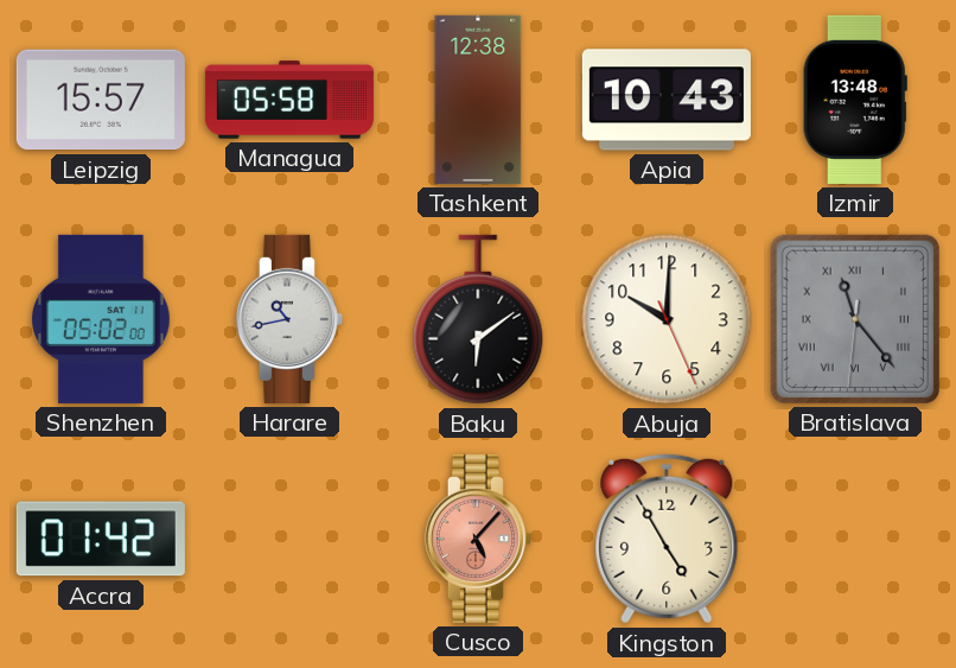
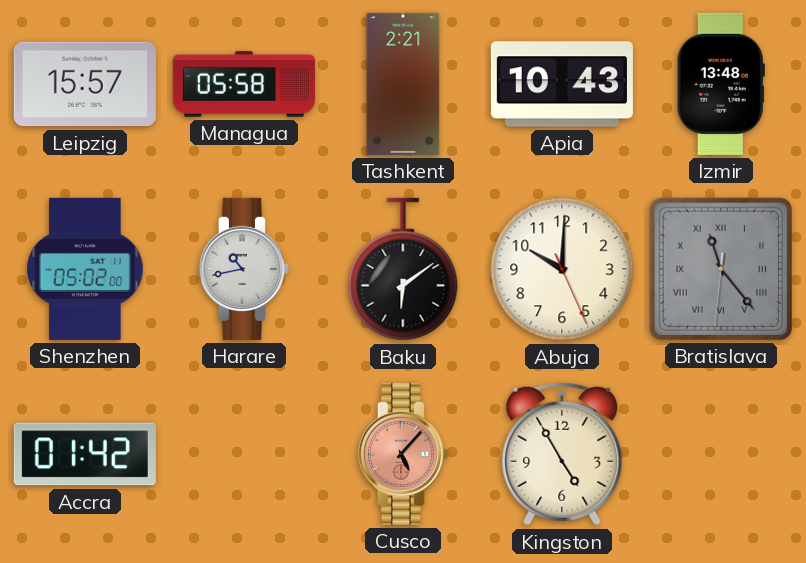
Tashkent: 12:38 -> 2:21 (403, 84)
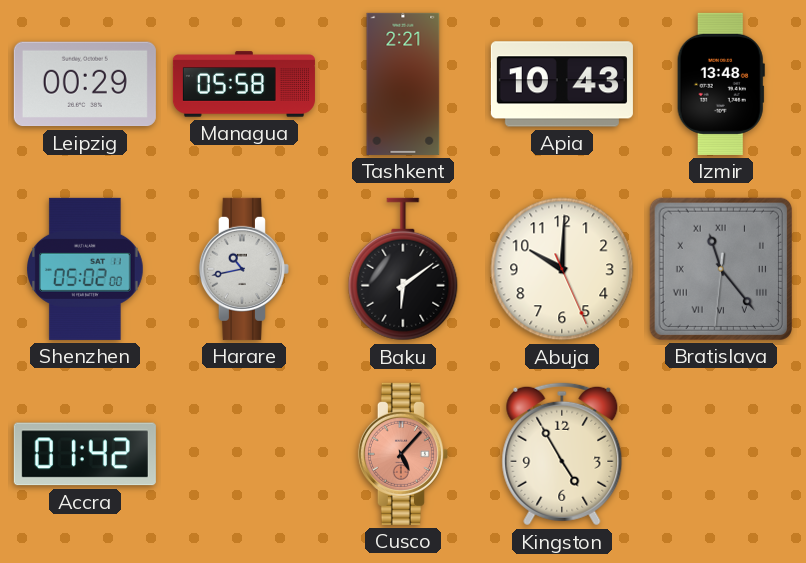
Leipzig: 15:57 -> 00:29 (85, 84)
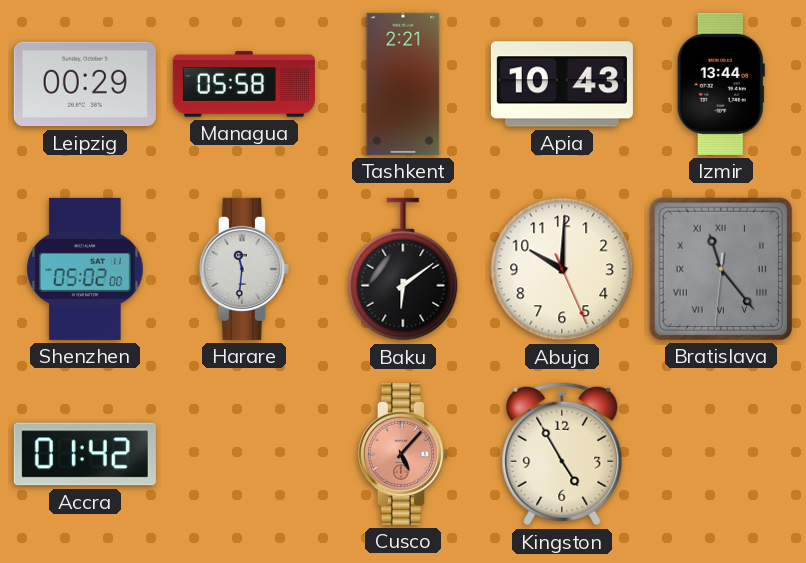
Izmir: 13:48 -> 13:44 (721, 84)
Harare: 10:43 -> 11:31 (244, 269)
